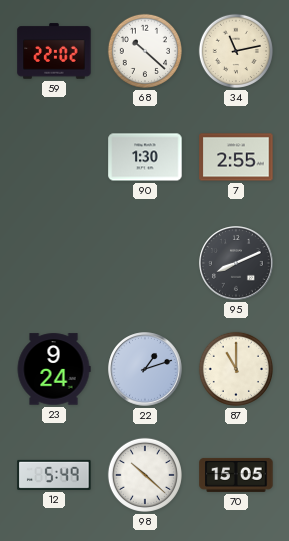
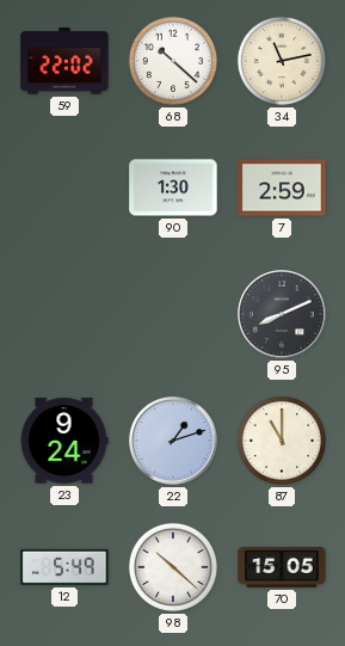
7: 2:55 -> 2:59 (282, 187)
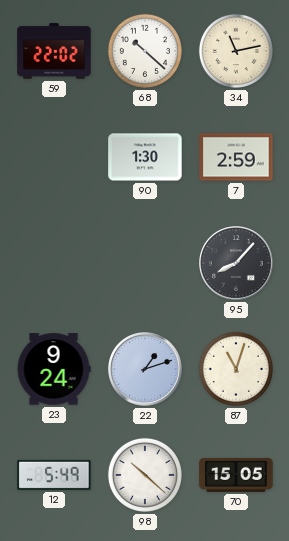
95: 8:11 -> 8:07 (236, 263)
87: 11:00 -> 11:03 (236, 369)
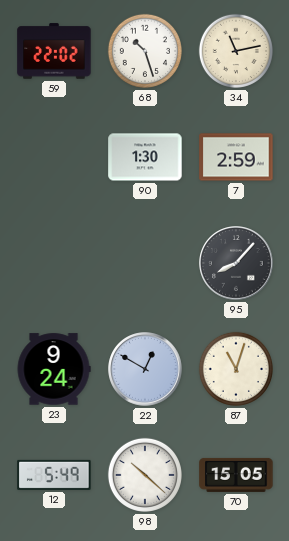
68: 10:22 -> 10:27 (145, 51)
22: 1:12 -> 12:50 (145, 369)
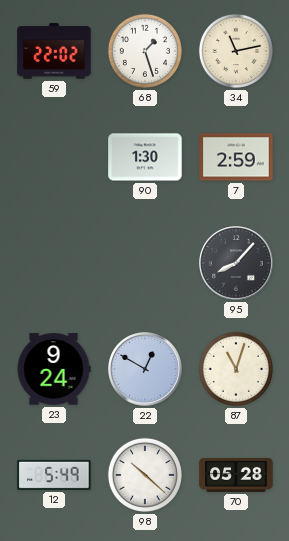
68: 10:27 -> 1:27 (145, 51)
70: 15:05 -> 05:28 (236, 475)
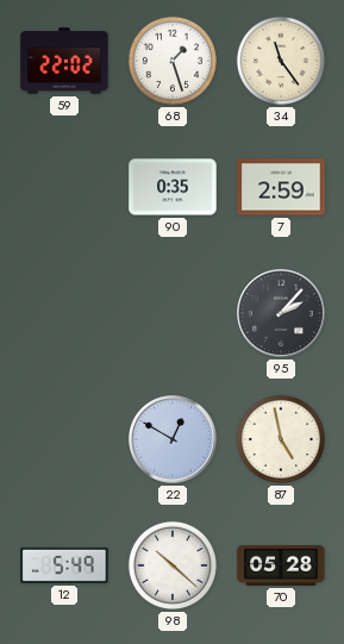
34: 11:13 -> 11:24 (281, 61)
90: 1:30 -> 0:35 (173, 187)
95: 8:07 -> 2:07 (281, 313)
23: 9:24 -> none (54, 369)
87: 11:03 -> 4:58 (281, 439)
